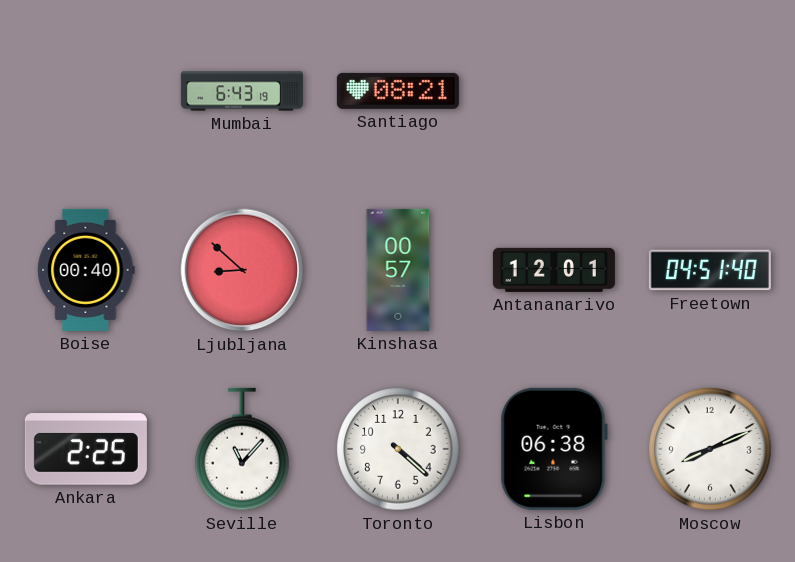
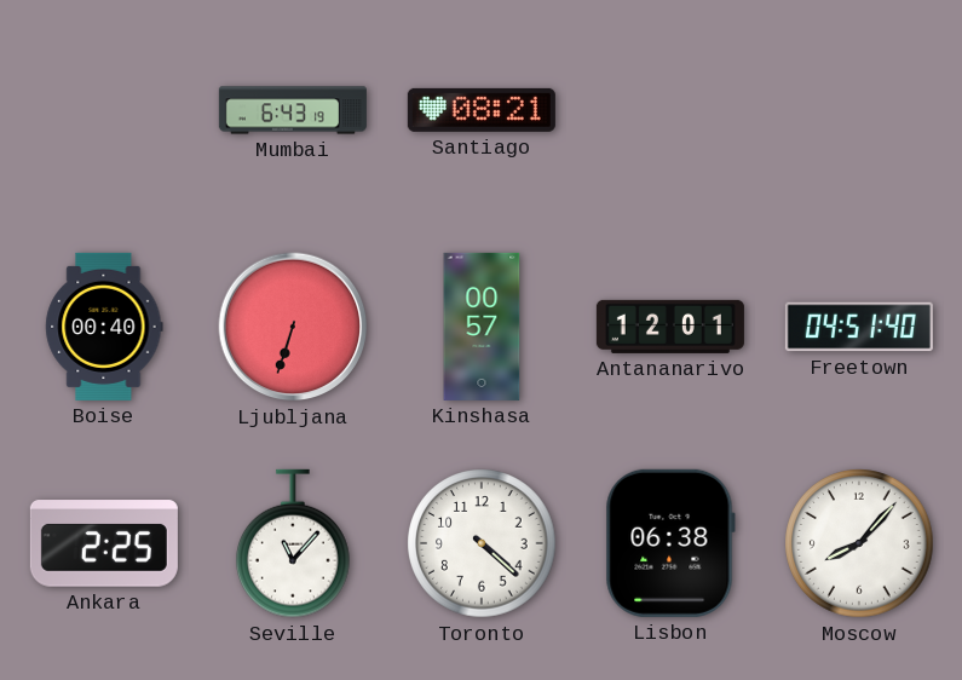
Ljubljana: 8:52 -> 6:33 (293, 327)
Moscow: 8:11 -> 8:07 (859, 543)
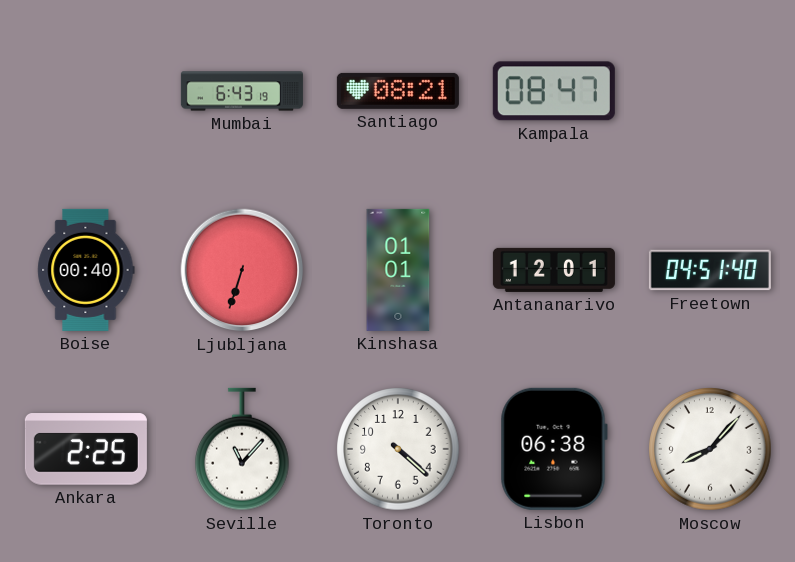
Kampala: none -> 08:47 (554, 91)
Kinshasa: 00:57 -> 01:01 (398, 270)
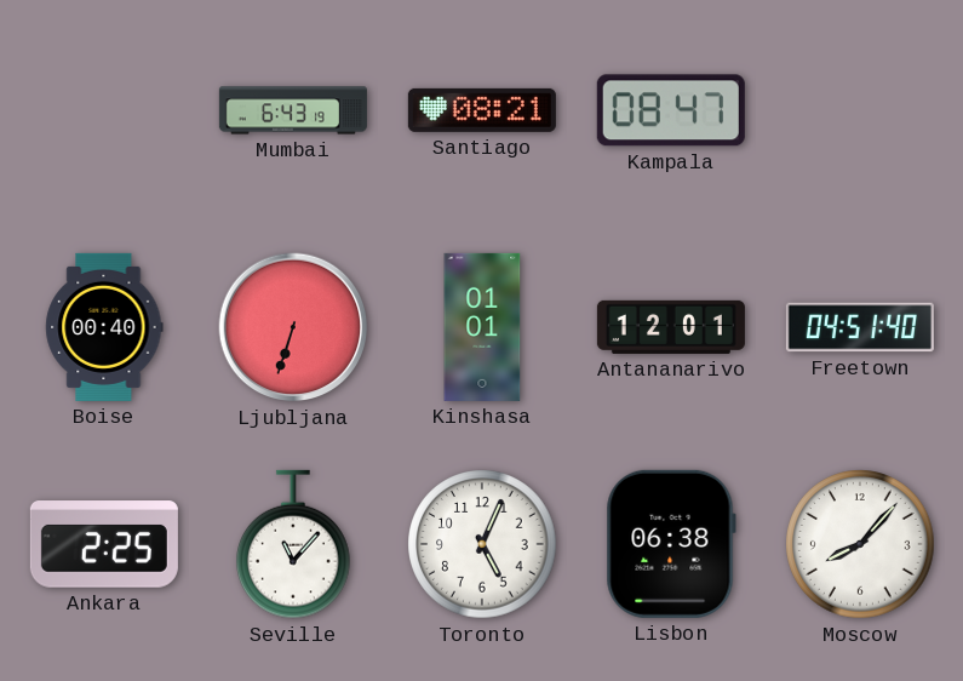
Toronto: 4:22 -> 5:04 (482, 544)
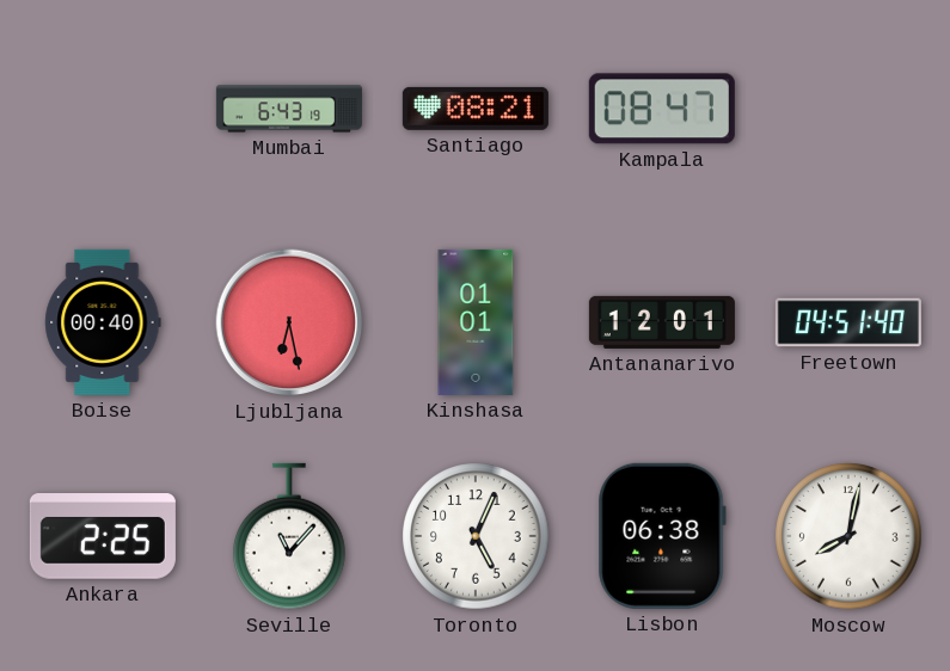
Ljubljana: 6:33 -> 6:28 (289, 322)
Moscow: 8:07 -> 8:02 (848, 536)
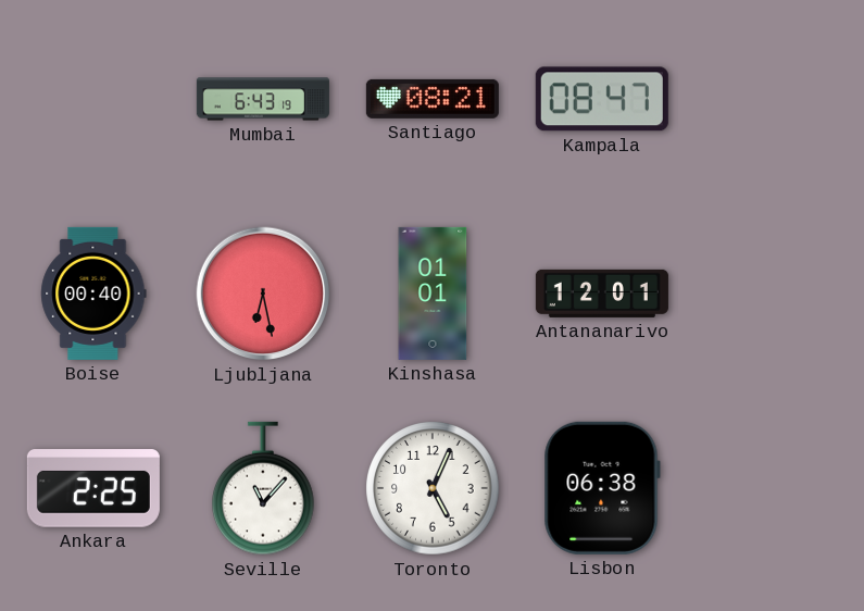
Freetown: 04:51 -> none (848, 322)
Moscow: 8:02 -> none (848, 536)
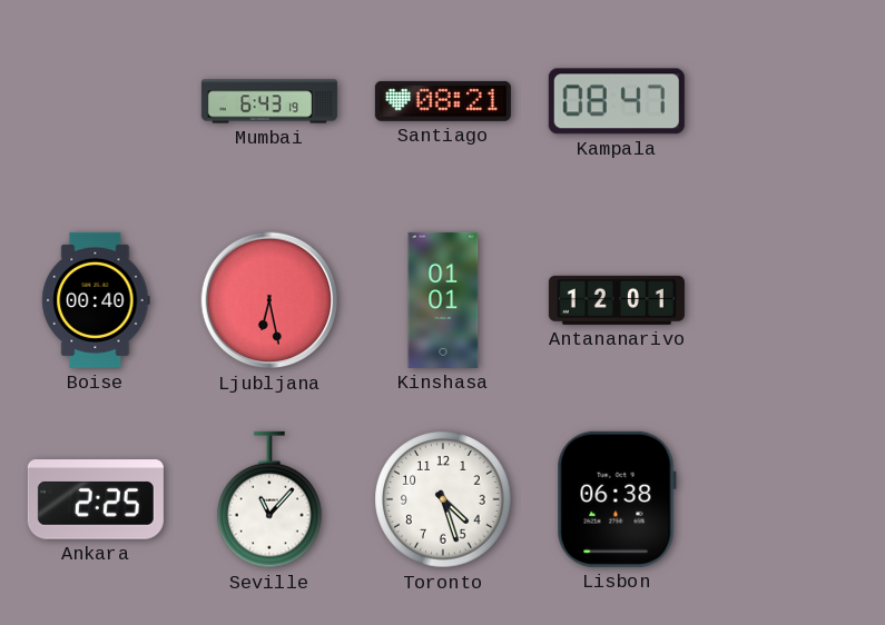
Toronto: 5:04 -> 4:27 (443, 499)
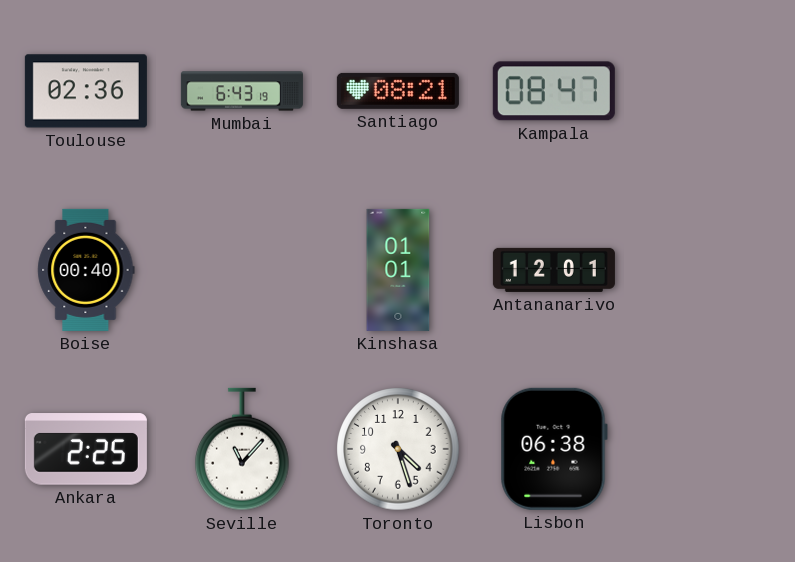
Toulouse: none -> 02:36 (86, 91)
Ljubljana: 6:28 -> none (269, 300)
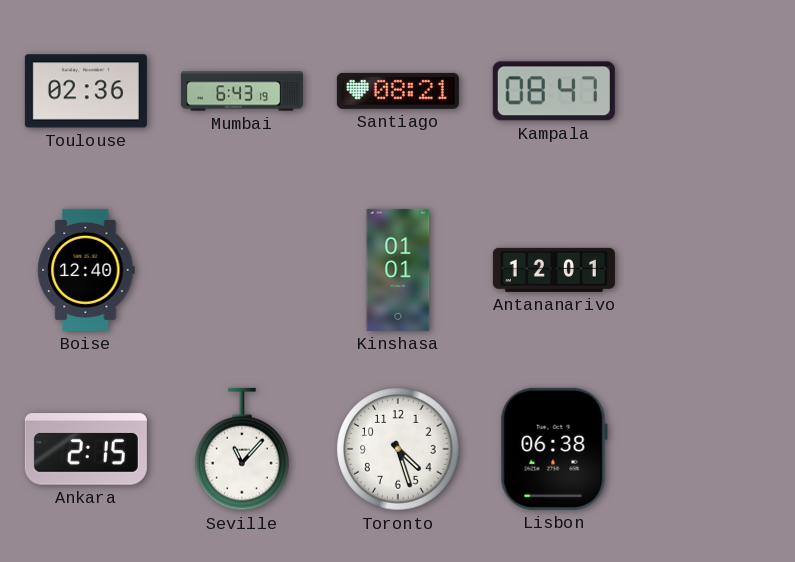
Boise: 00:40 -> 12:40 (86, 270)
Ankara: 2:25 -> 2:15 (86, 449)
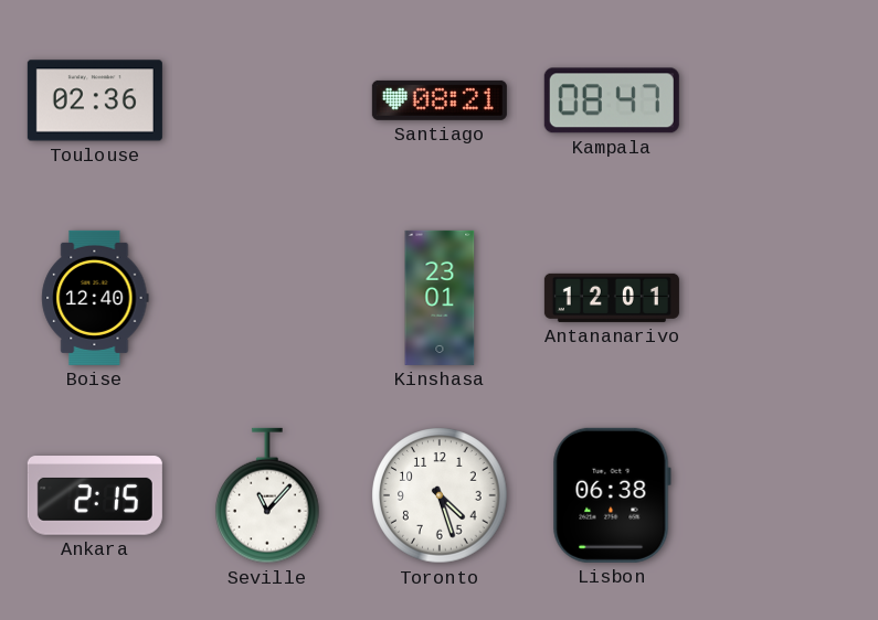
Mumbai: 6:43 -> none (242, 91)
Kinshasa: 01:01 -> 23:01 (440, 298)
